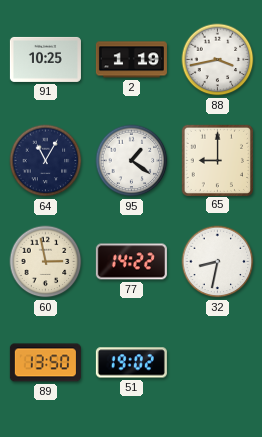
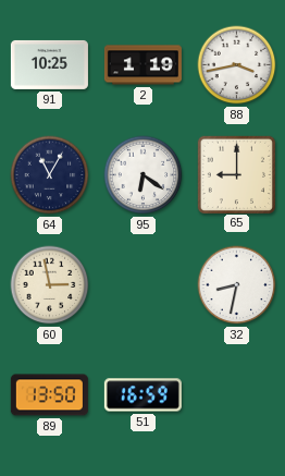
95: 1:21 -> 6:21 (144, 175)
77: 14:22 -> none (131, 262)
51: 19:02 -> 16:59 (142, 395)
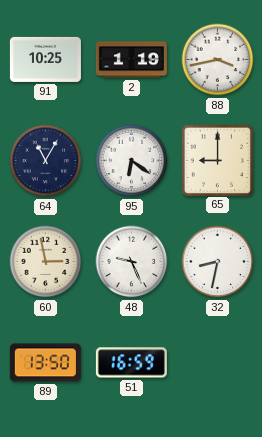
48: none -> 9:26 (132, 262)
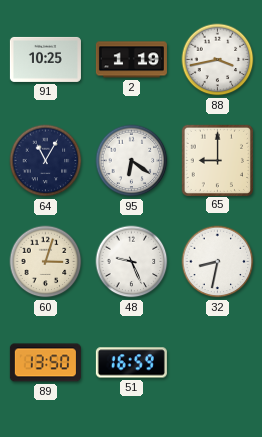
60: 2:58 -> 3:03 (46, 262)
